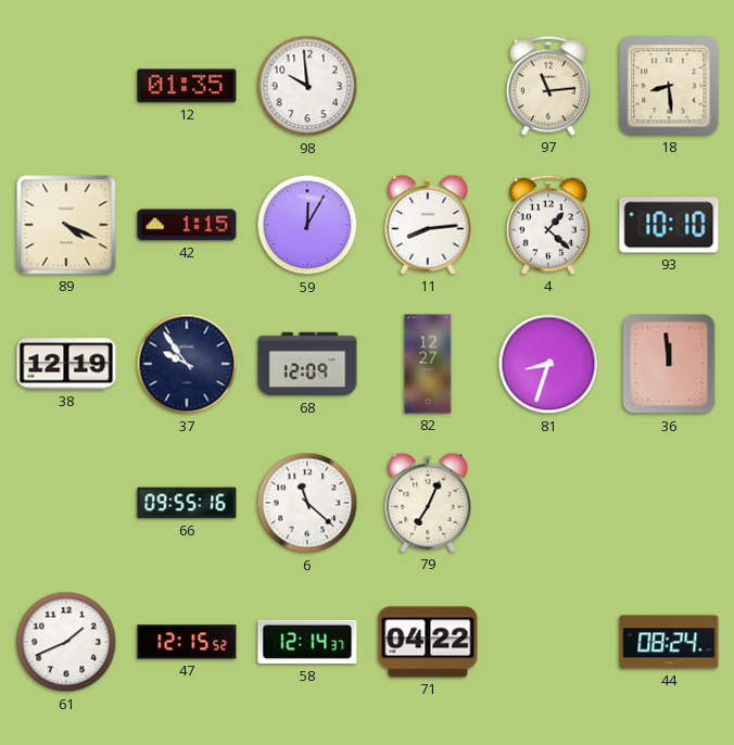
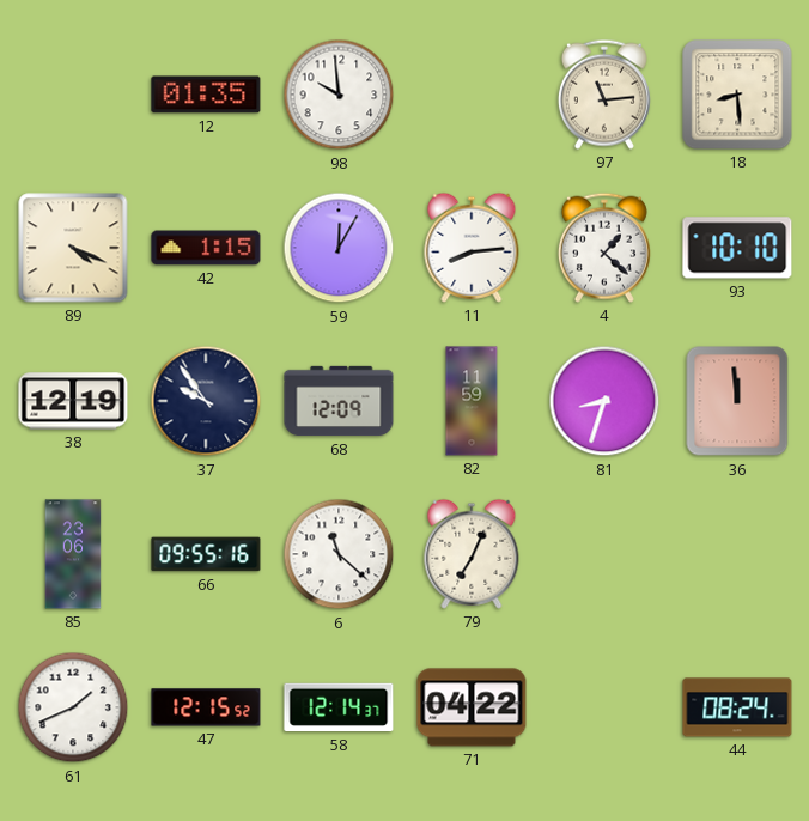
82: 12:27 -> 11:59 (472, 401)
85: none -> 23:06 (73, 554)
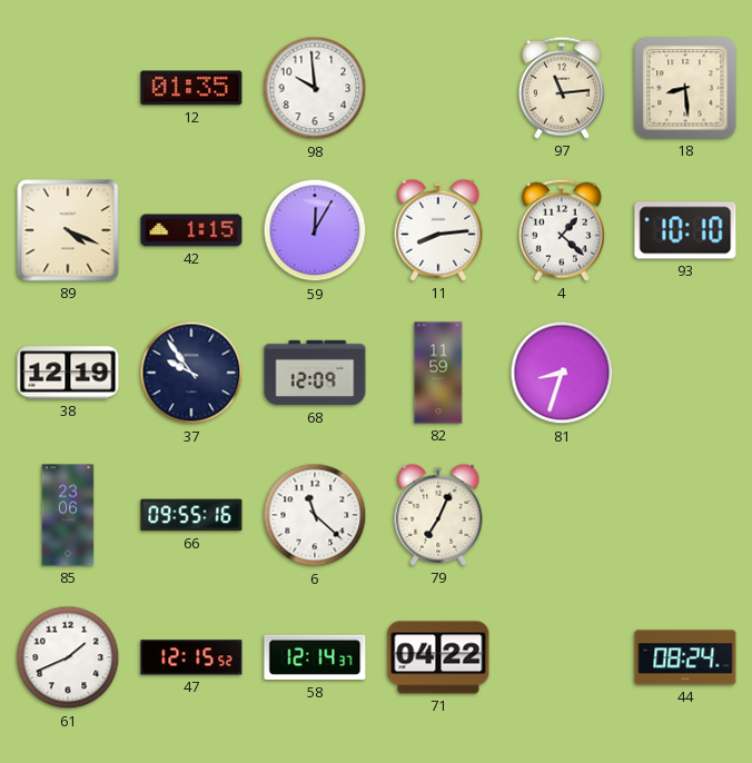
36: 11:59 -> none (737, 401)
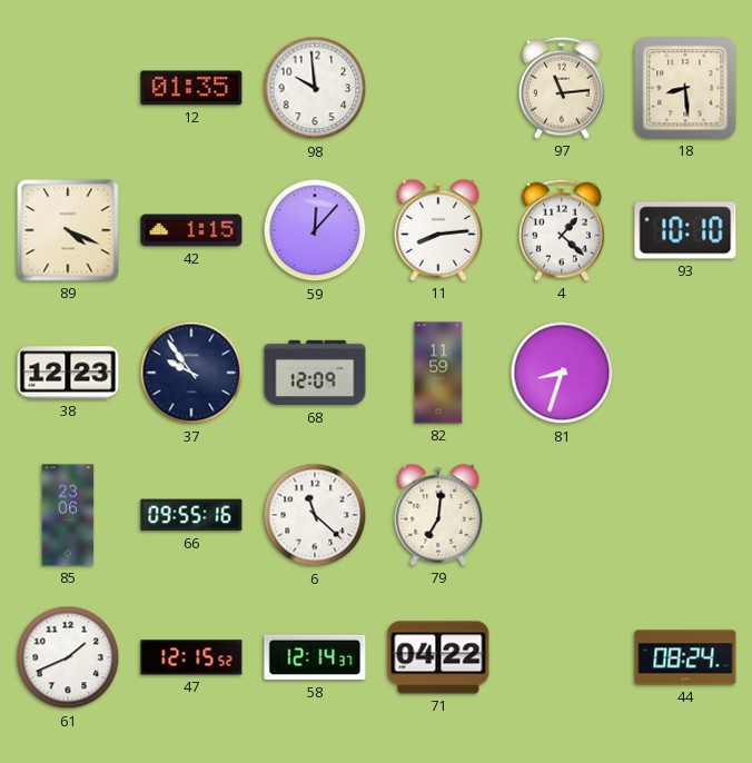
59: 12:05 -> 12:07 (315, 230)
38: 12:19 -> 12:23 (68, 373)
79: 7:04 -> 7:01 (438, 515)
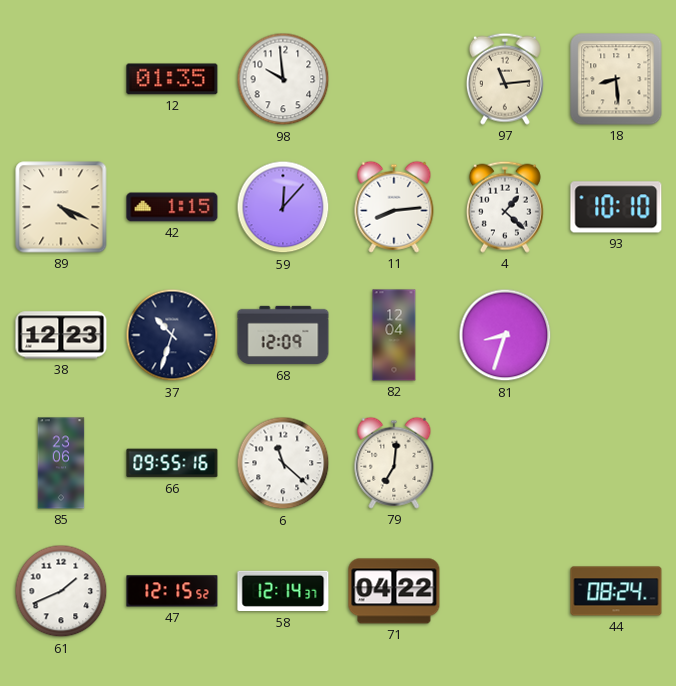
37: 9:54 -> 10:33 (172, 335)
82: 11:59 -> 12:04 (394, 335)
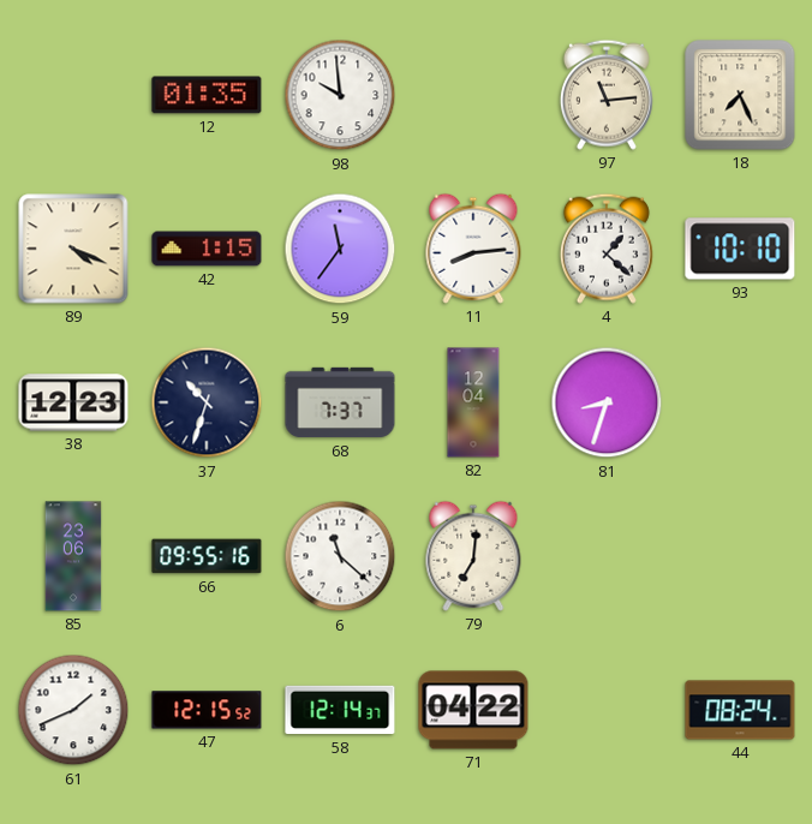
18: 8:29 -> 7:26 (740, 95)
59: 12:07 -> 11:36 (340, 249)
68: 12:09 -> 7:37 (340, 402)
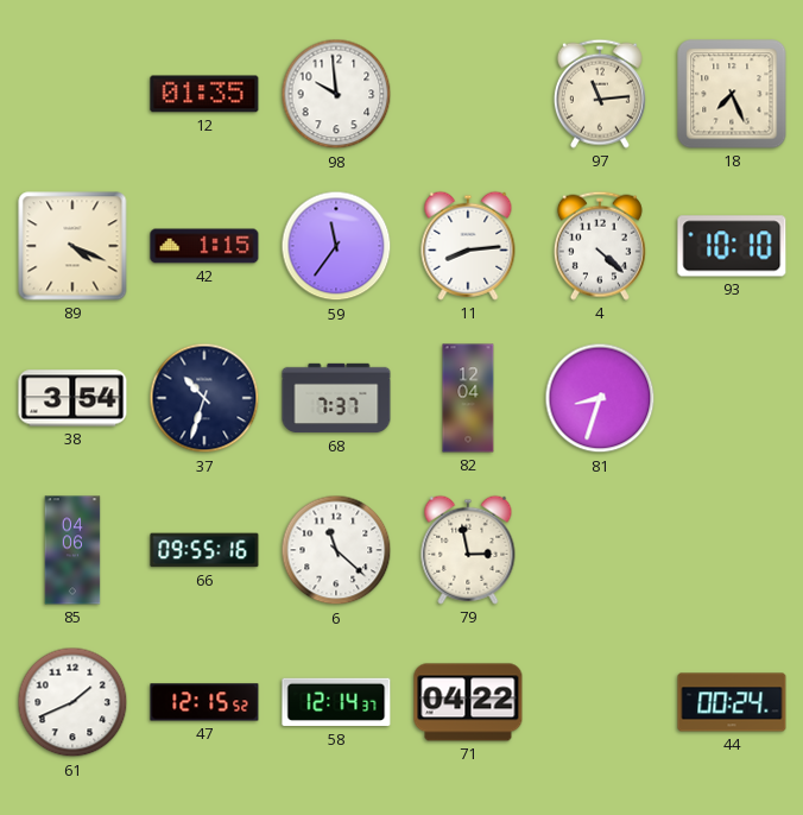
4: 1:22 -> 4:22 (600, 246)
38: 12:23 -> 3:54 (72, 398)
85: 23:06 -> 04:06 (72, 550)
79: 7:01 -> 2:58 (468, 550)
44: 08:24 -> 00:24 (732, 702)
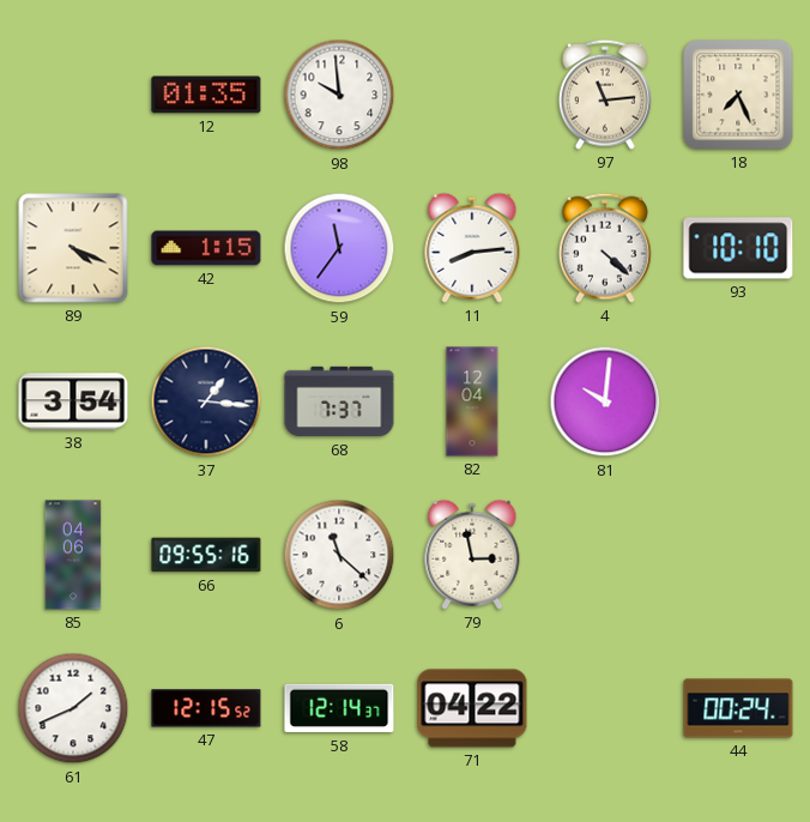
37: 10:33 -> 1:16 (206, 401)
81: 8:33 -> 10:01 (605, 401)
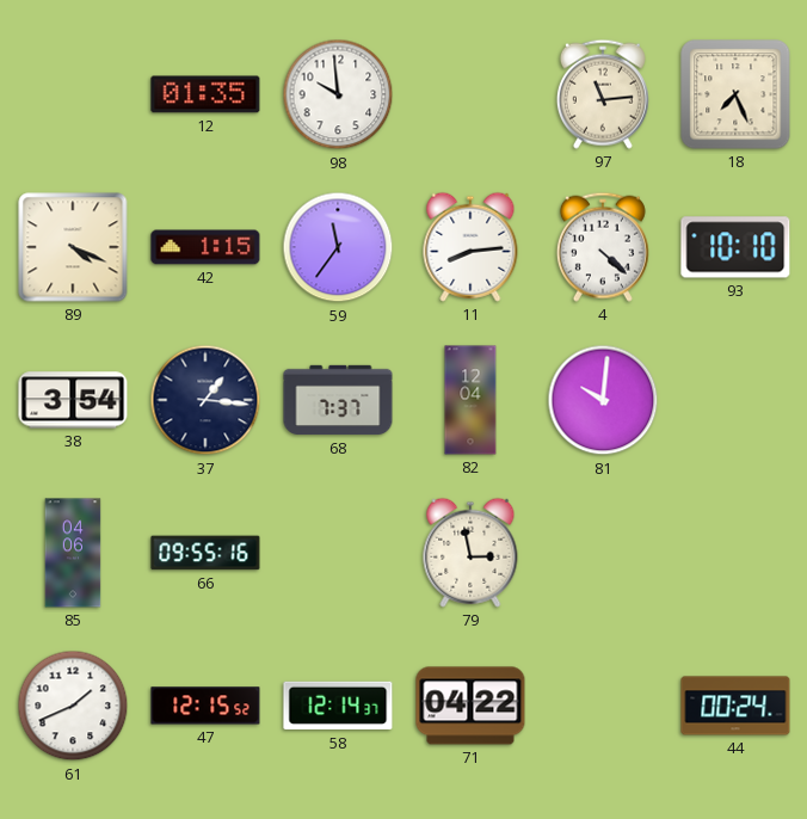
6: 11:22 -> none (339, 555)
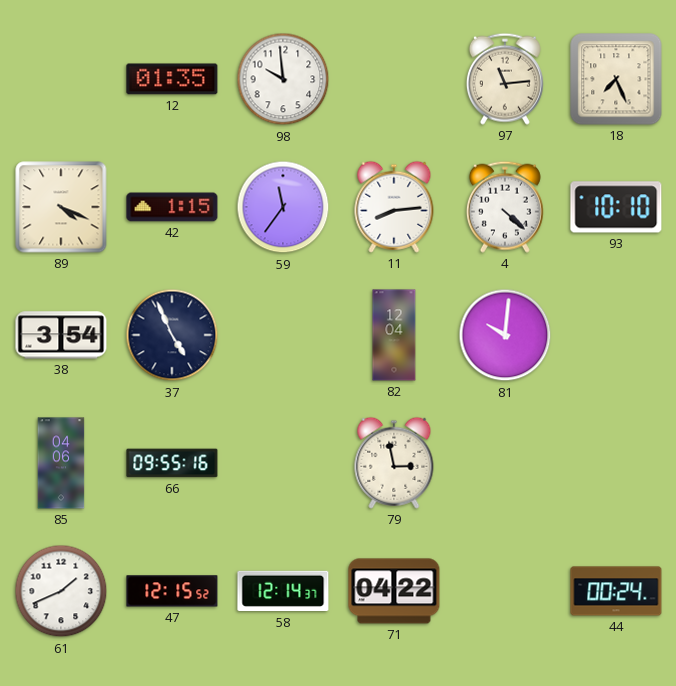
37: 1:16 -> 4:56 (172, 335)
68: 7:37 -> none (338, 400)
